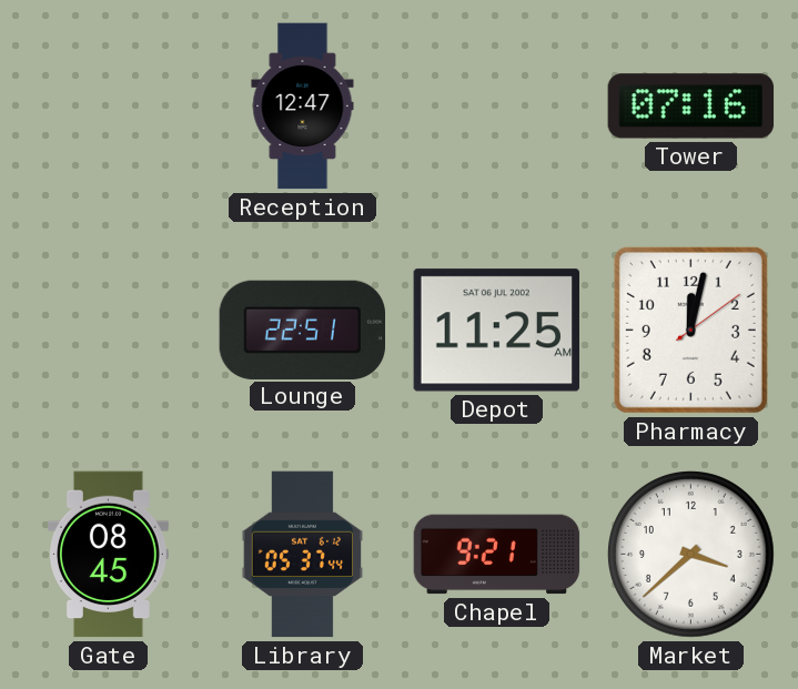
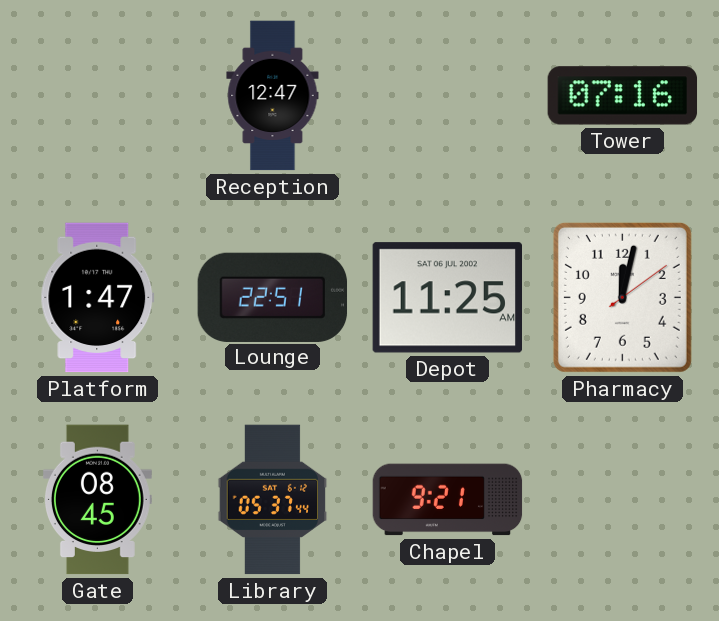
Platform: none -> 1:47 (98, 298)
Market: 3:38 -> none (691, 555)
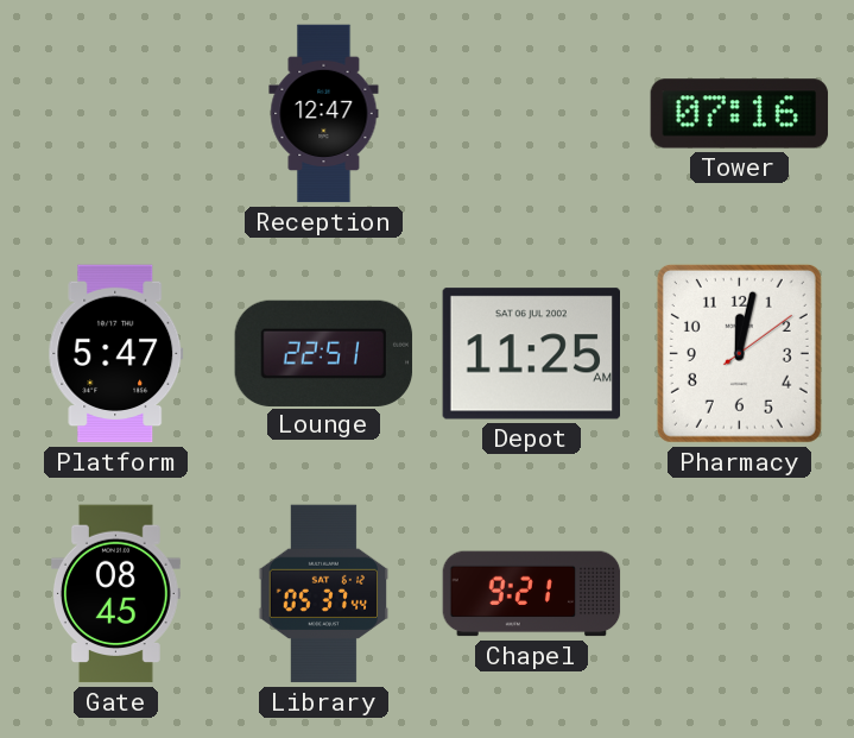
Platform: 1:47 -> 5:47 (116, 354)
